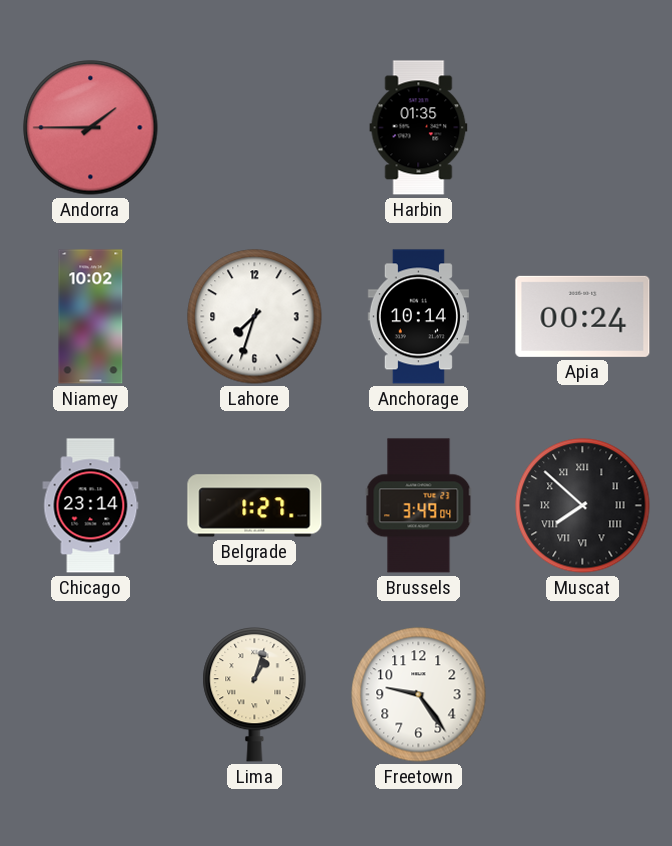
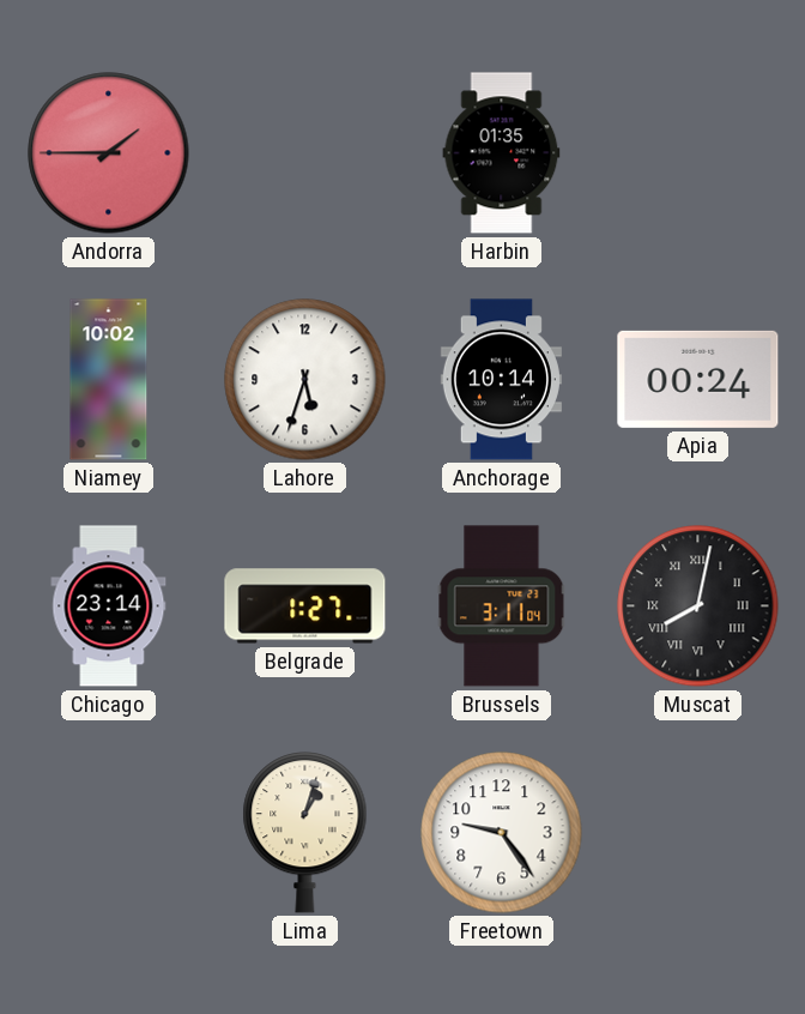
Lahore: 7:33 -> 5:33 (305, 380)
Brussels: 3:49 -> 3:11 (502, 606)
Muscat: 7:52 -> 8:02 (698, 606)
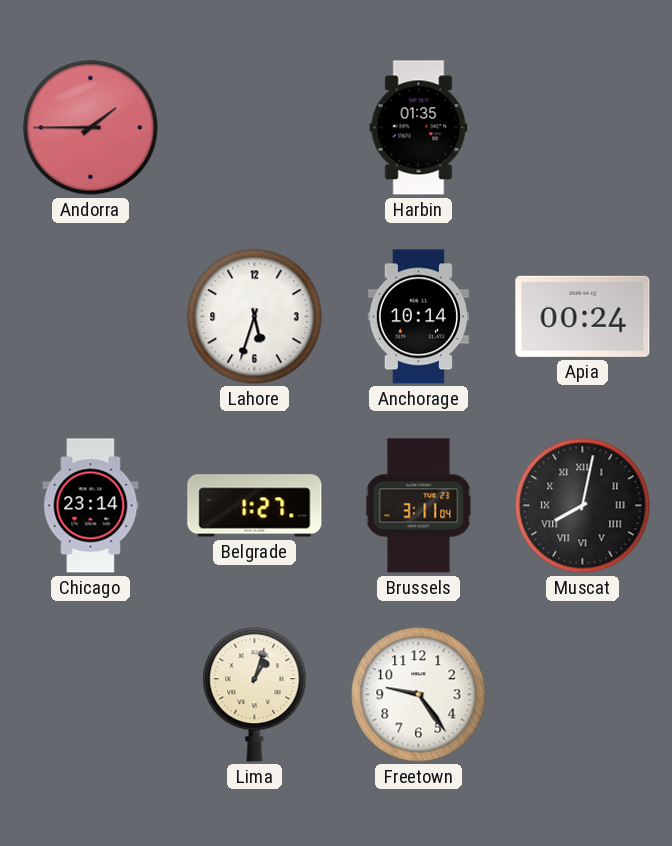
Niamey: 10:02 -> none (109, 380)
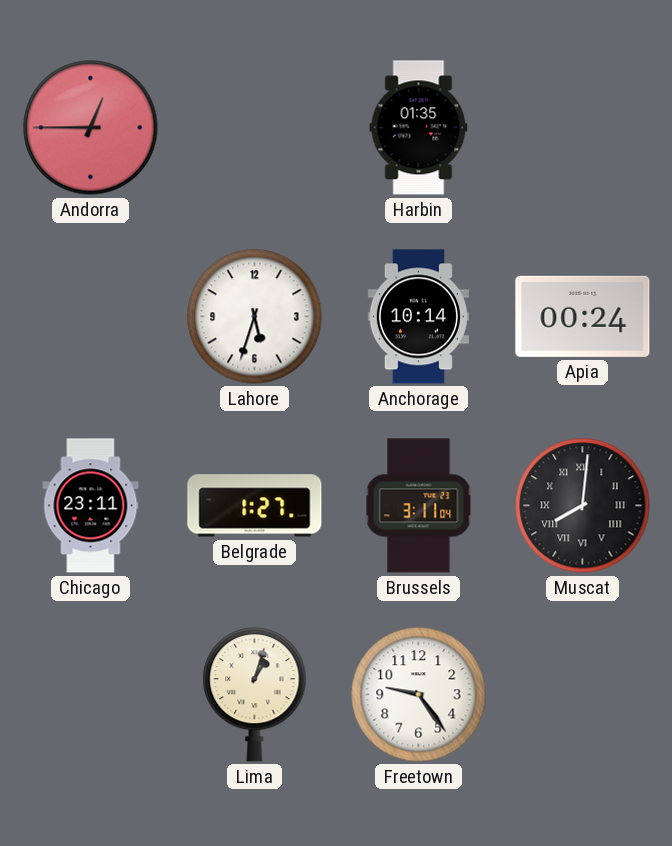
Andorra: 1:45 -> 12:45 (91, 128)
Chicago: 23:14 -> 23:11 (91, 506)
Muscat: 8:02 -> 8:01 (583, 506)
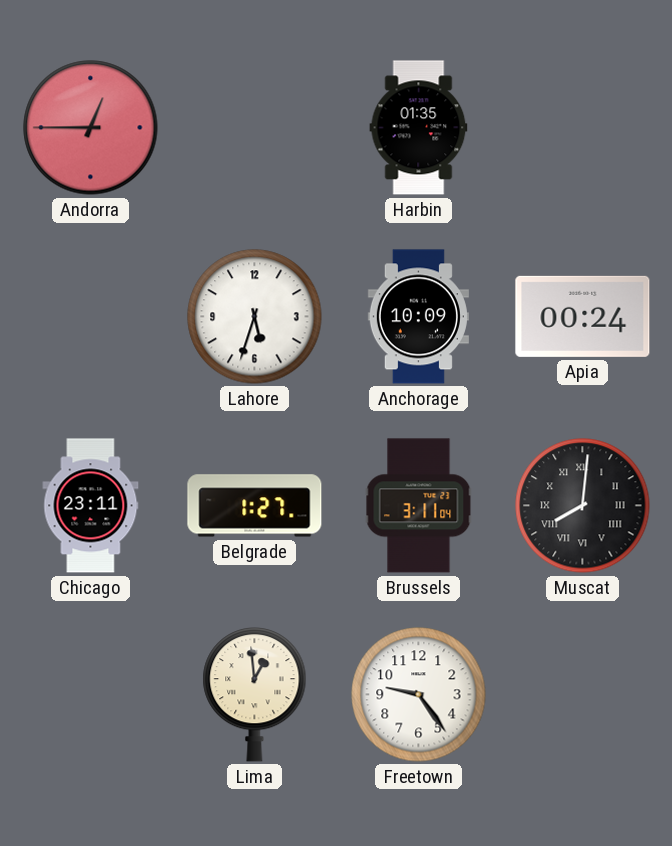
Anchorage: 10:14 -> 10:09 (418, 317)
Lima: 1:03 -> 12:59 (255, 695)
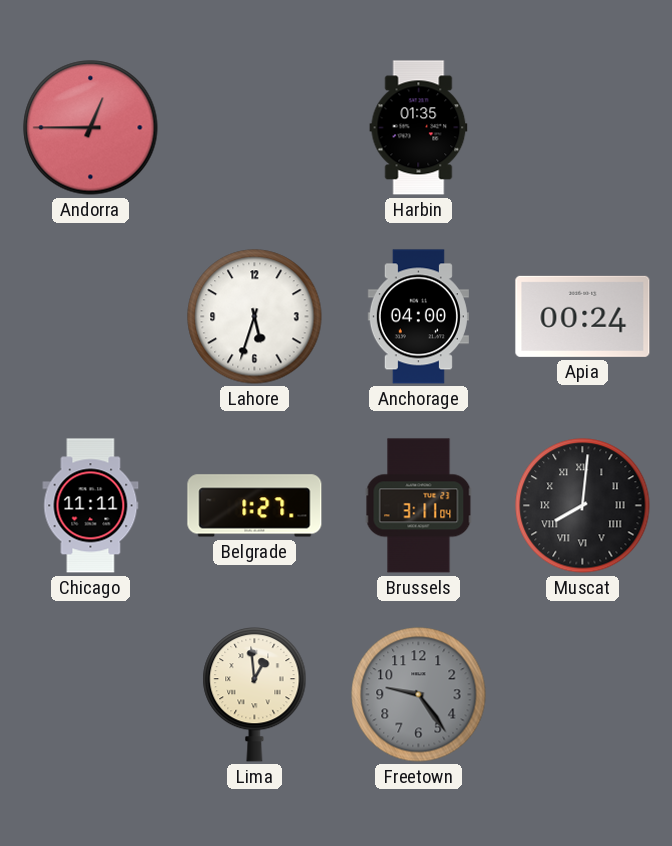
Anchorage: 10:09 -> 04:00 (418, 317)
Chicago: 23:11 -> 11:11 (91, 506)
Freetown dial: white -> grey (419, 695)
